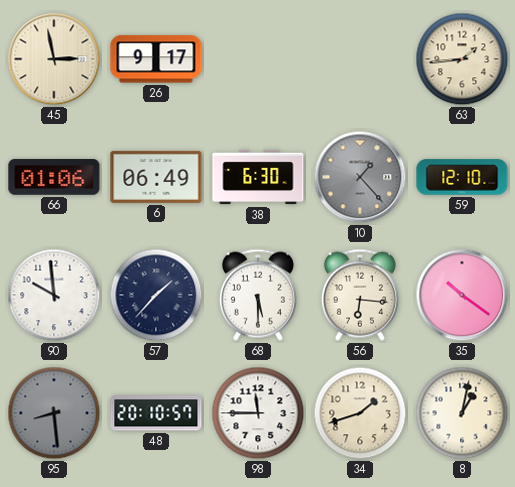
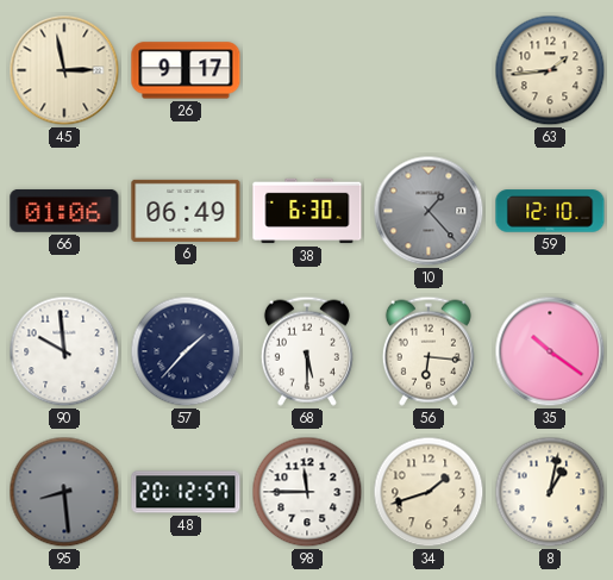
48: 20:10 -> 20:12 (186, 492)
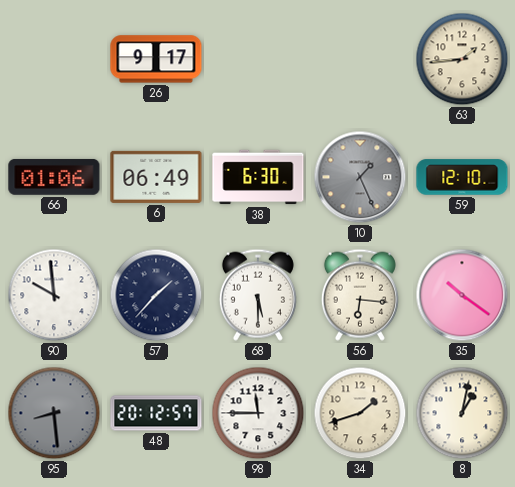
45: 2:58 -> none (64, 70)
10: 1:23 -> 1:26 (360, 177)
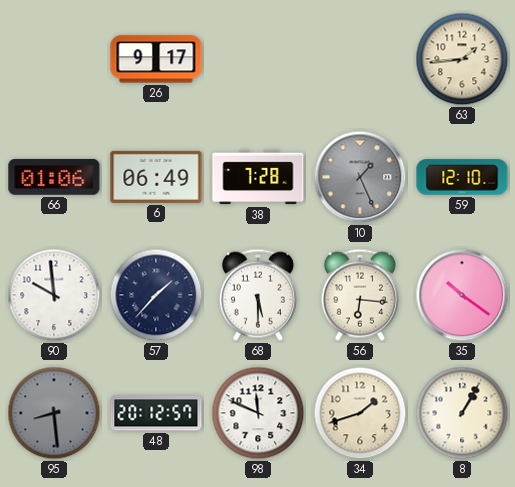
38: 6:30 -> 7:28 (258, 177)
98: 11:45 -> 11:49 (258, 413)
8: 1:02 -> 1:05 (462, 413)
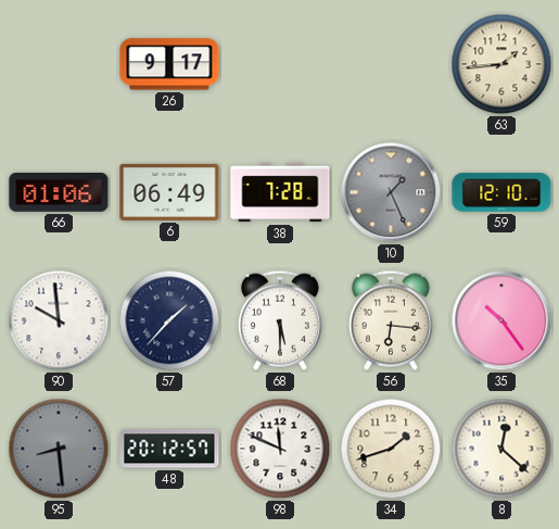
35: 10:21 -> 10:24 (501, 320)
8: 1:05 -> 12:22 (501, 449)
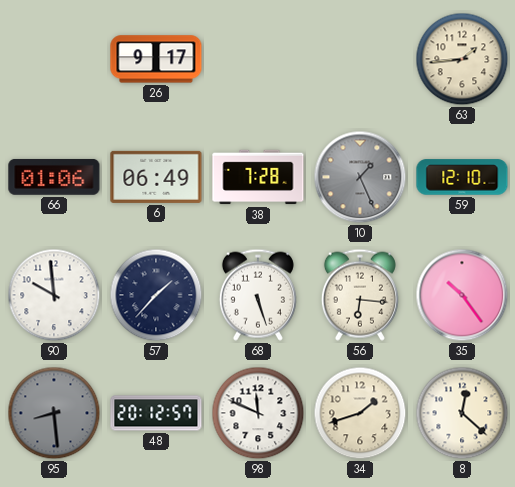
68: 5:30 -> 5:27 (258, 295)
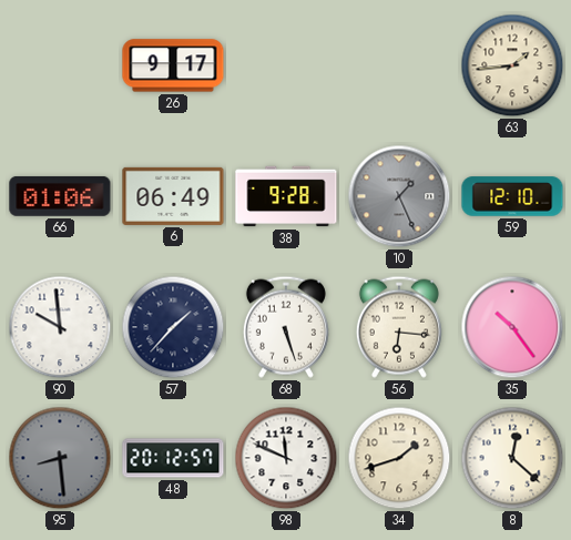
38: 7:28 -> 9:28 (286, 196)
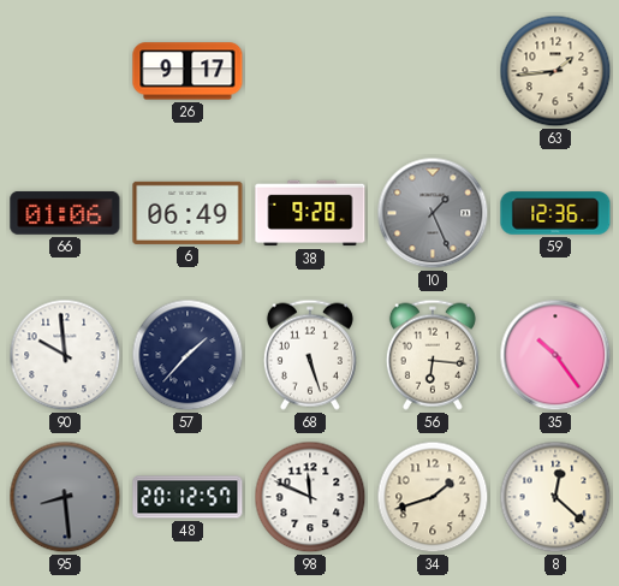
59: 12:10 -> 12:36 (555, 213)
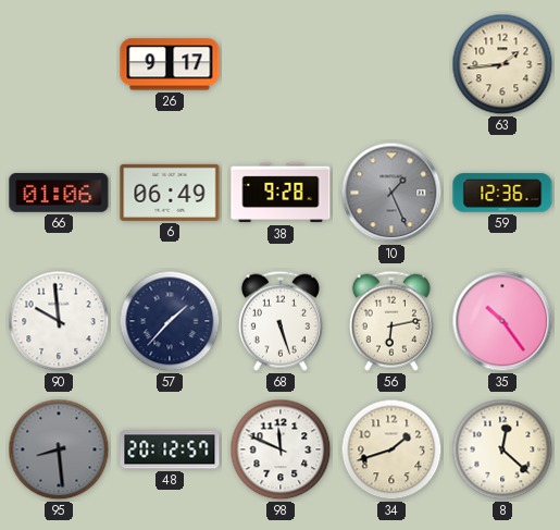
56: 6:16 -> 6:13 (391, 321)
